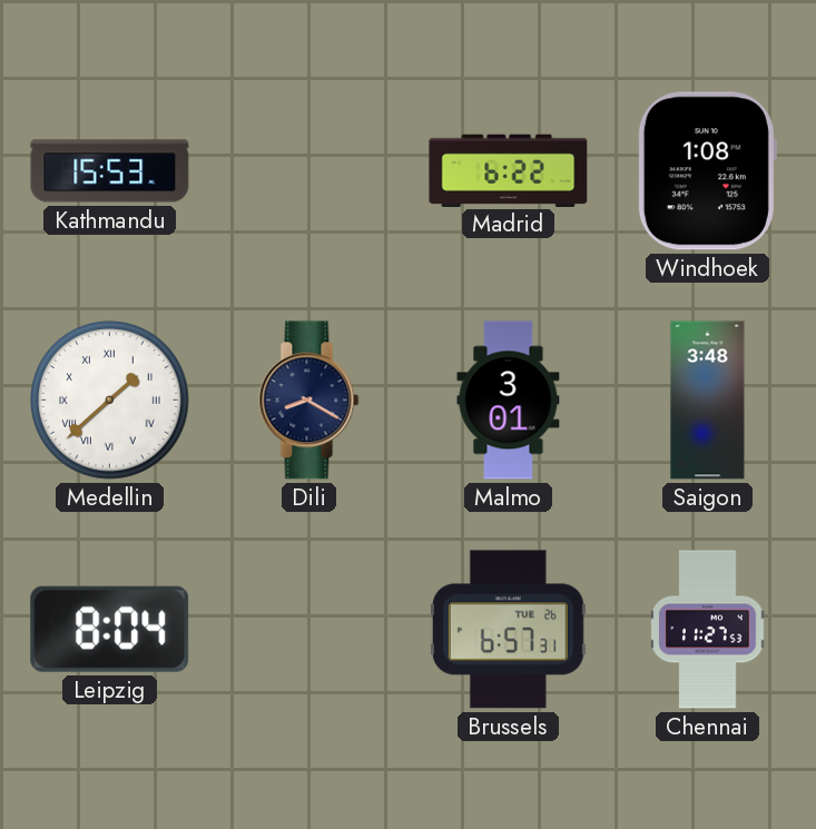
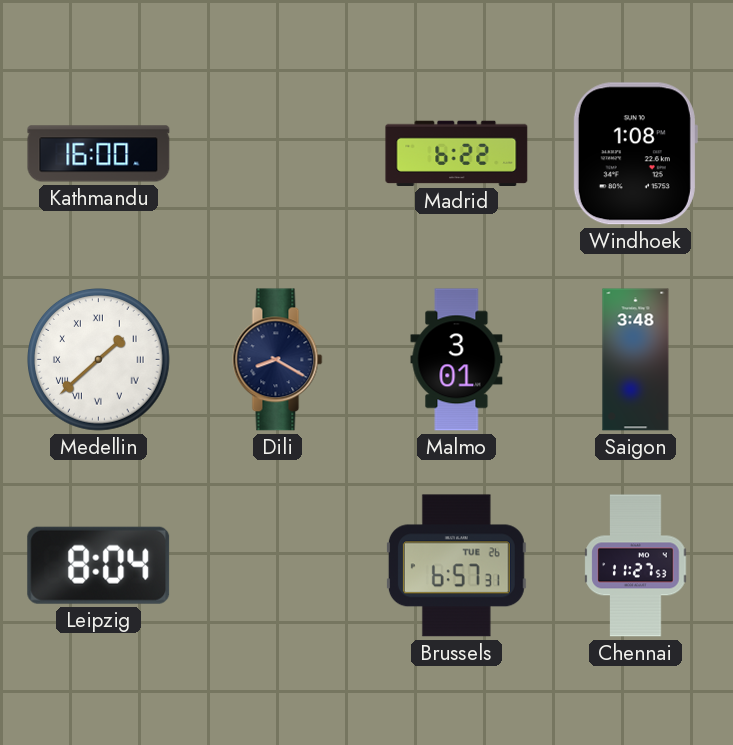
Kathmandu: 15:53 -> 16:00 (99, 154)
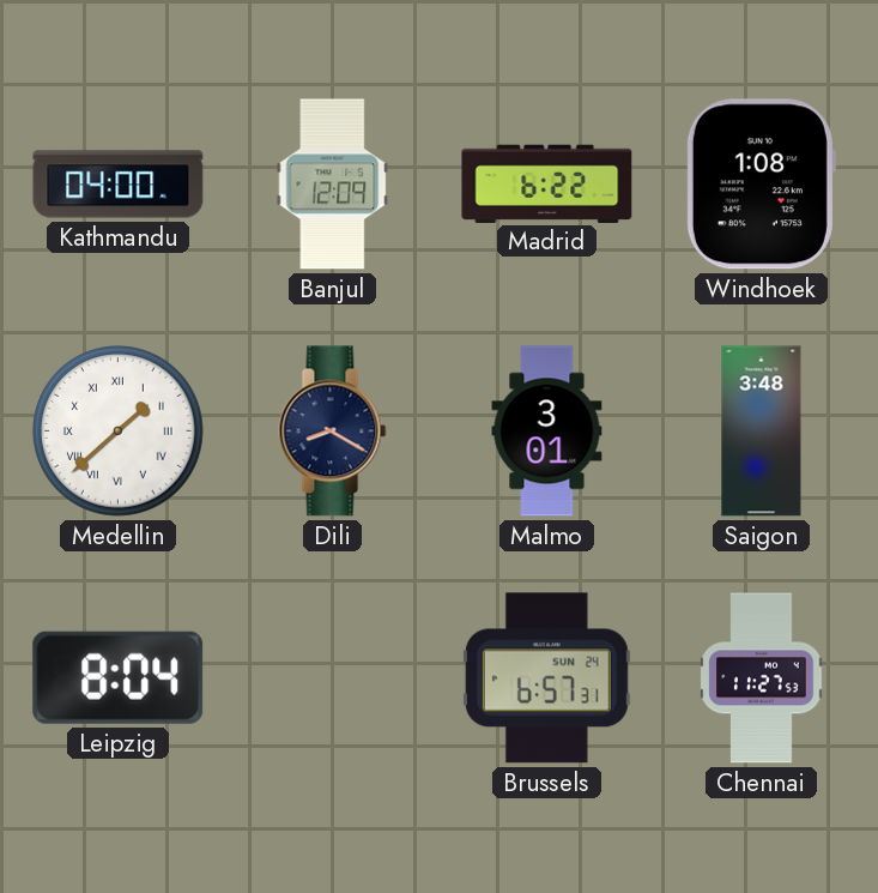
Kathmandu: 16:00 -> 04:00 (119, 185)
Banjul: none -> 12:09 (333, 185)
Brussels date: TUE 26 -> SUN 24 (546, 678)
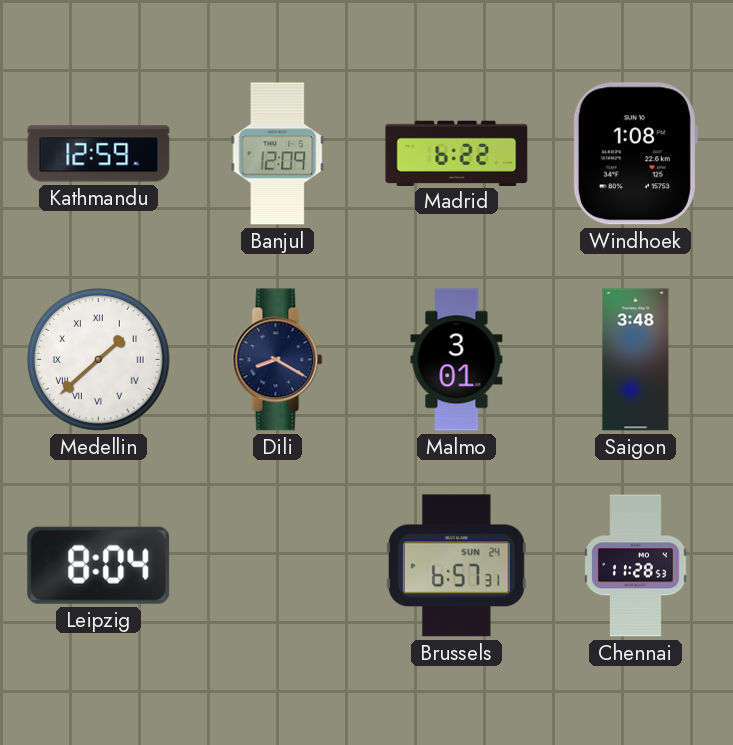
Kathmandu: 04:00 -> 12:59 (99, 154)
Chennai: 11:27 -> 11:28 (636, 566)
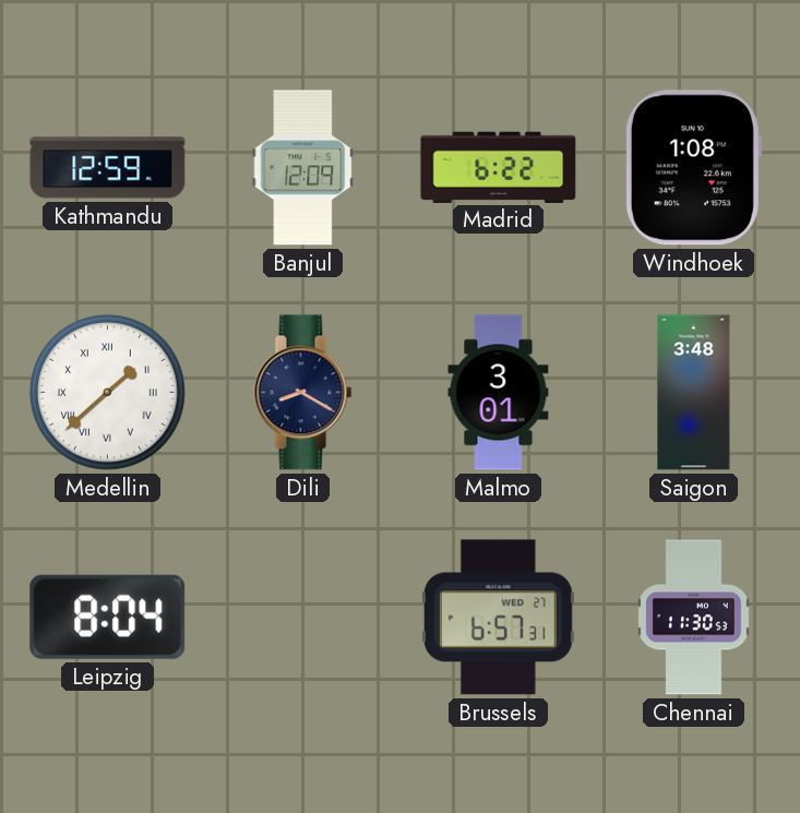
Brussels date: SUN 24 -> WED 27 (498, 618)
Chennai: 11:28 -> 11:30 (694, 618)
